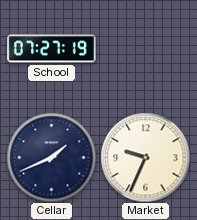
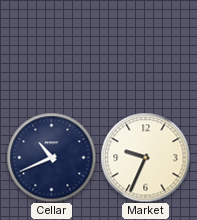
School: 07:27 -> none (52, 49)
Cellar: 1:41 -> 10:41 (51, 157)
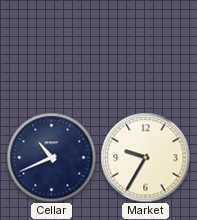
Market: 9:34 -> 9:35 (145, 157)
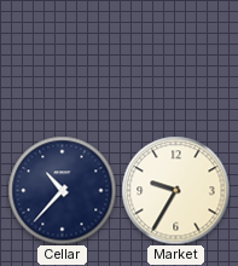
Cellar: 10:41 -> 10:37 (62, 190)
